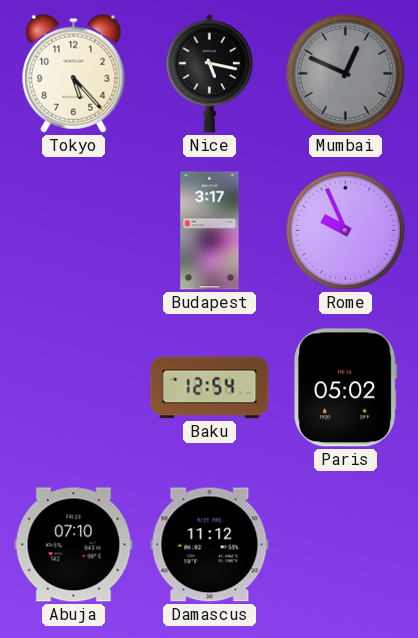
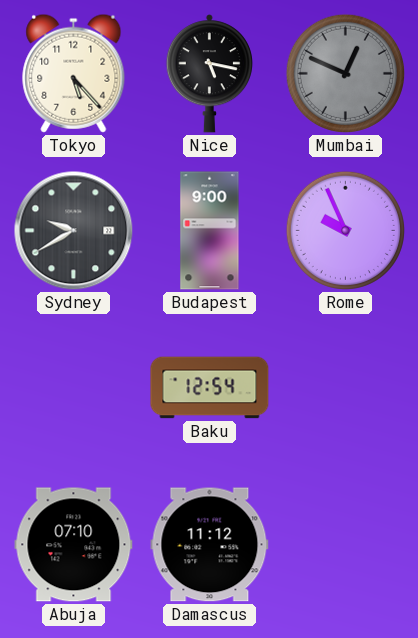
Sydney: none -> 9:40 (74, 231)
Budapest: 3:17 -> 9:00 (210, 231)
Paris: 05:02 -> none (346, 388)
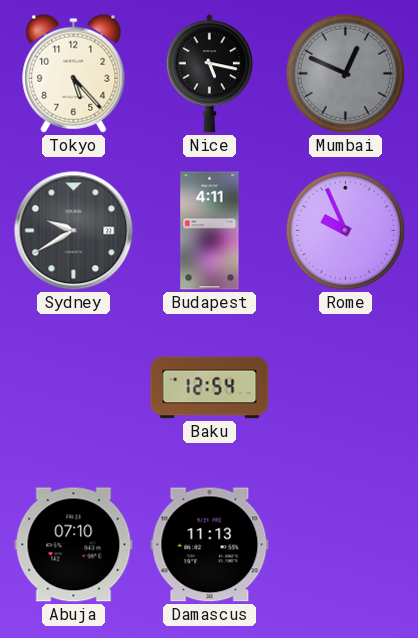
Budapest: 9:00 -> 4:11 (210, 231)
Damascus: 11:12 -> 11:13 (210, 545)
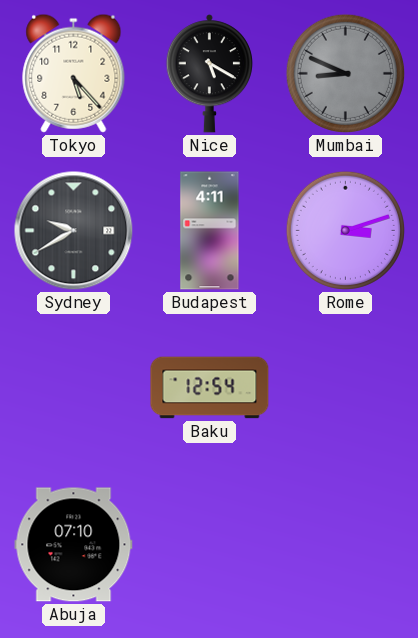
Nice: 5:17 -> 5:20 (209, 74)
Mumbai: 12:49 -> 8:49 (345, 73)
Rome: 9:56 -> 3:12 (345, 230)
Damascus: 11:13 -> none (210, 545)
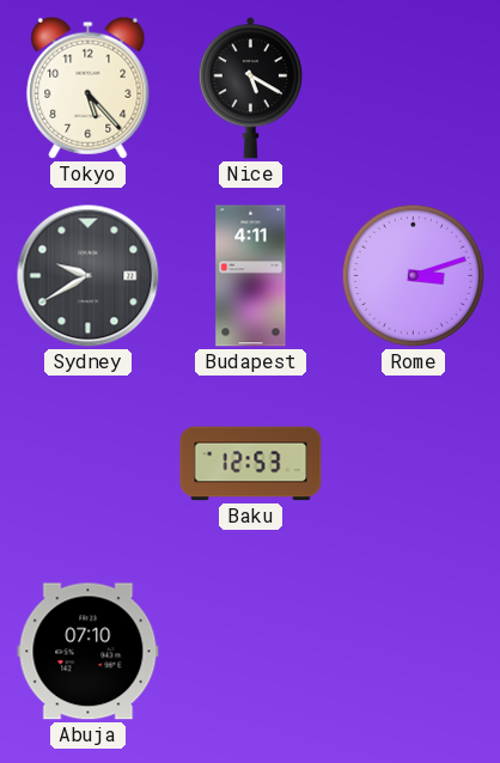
Mumbai: 8:49 -> none (345, 73)
Baku: 12:54 -> 12:53 (251, 464)
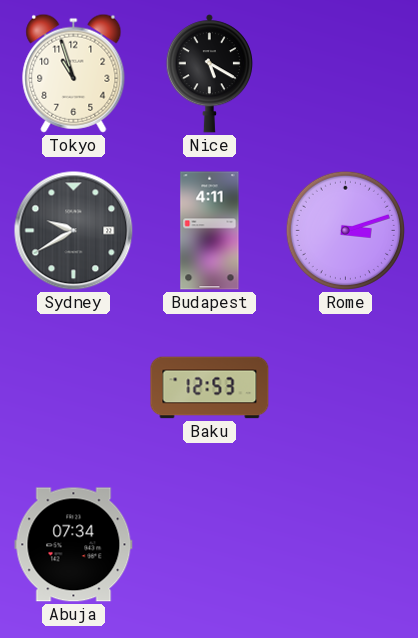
Tokyo: 5:23 -> 10:57 (74, 73)
Abuja: 07:10 -> 07:34 (74, 545)
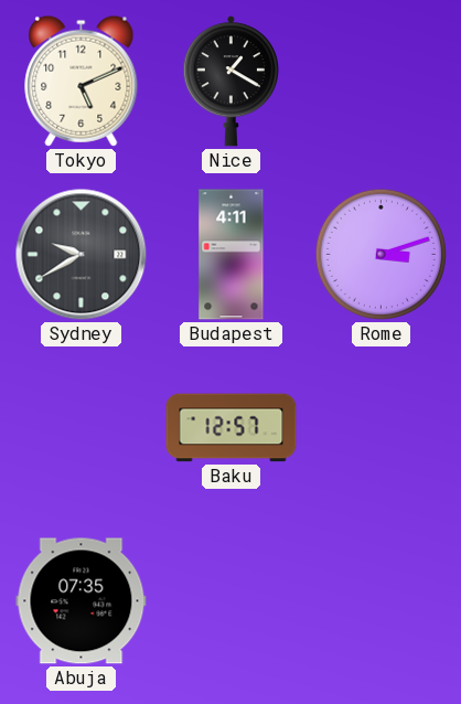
Tokyo: 10:57 -> 5:11 (82, 81)
Nice: 5:20 -> 1:20 (230, 82)
Baku: 12:53 -> 12:57 (232, 428)
Abuja: 07:34 -> 07:35 (82, 601)
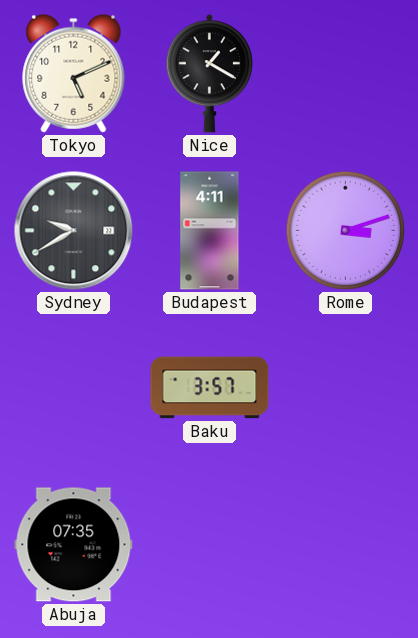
Baku: 12:57 -> 3:57 (210, 388)
